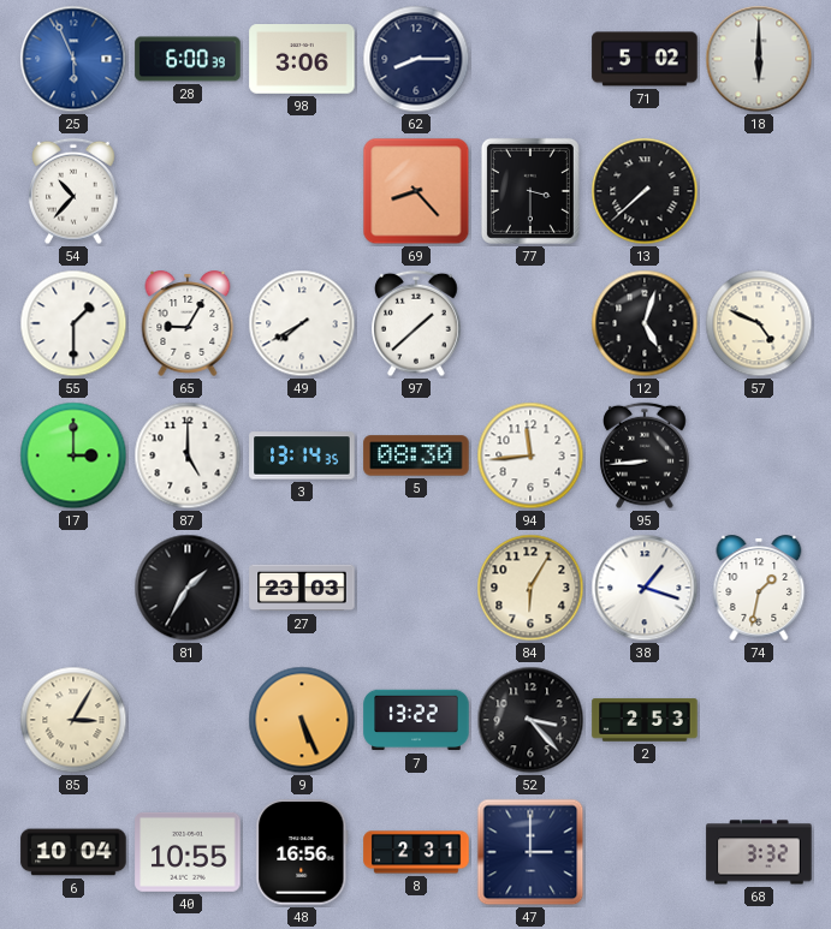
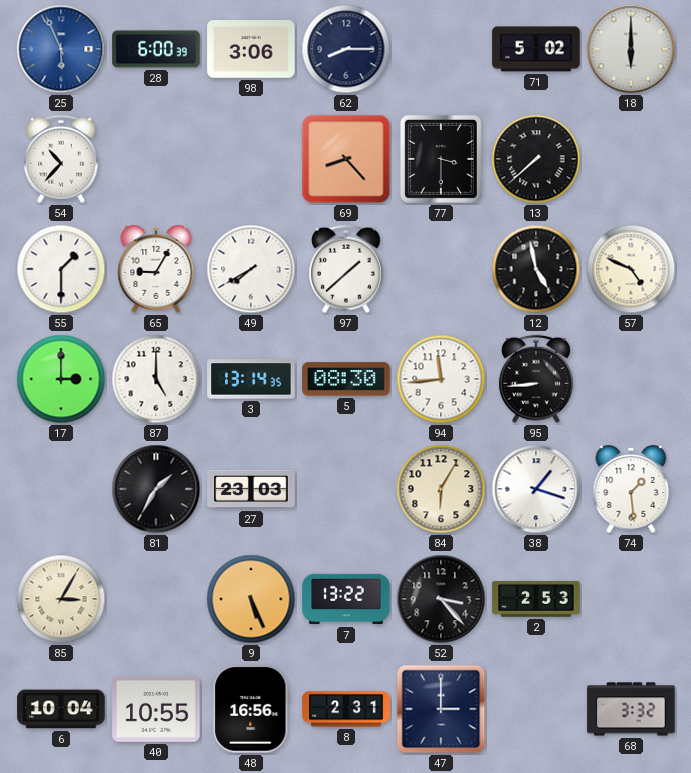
12: 5:03 -> 4:58 (536, 269)
74: 1:32 -> 1:29 (631, 490)
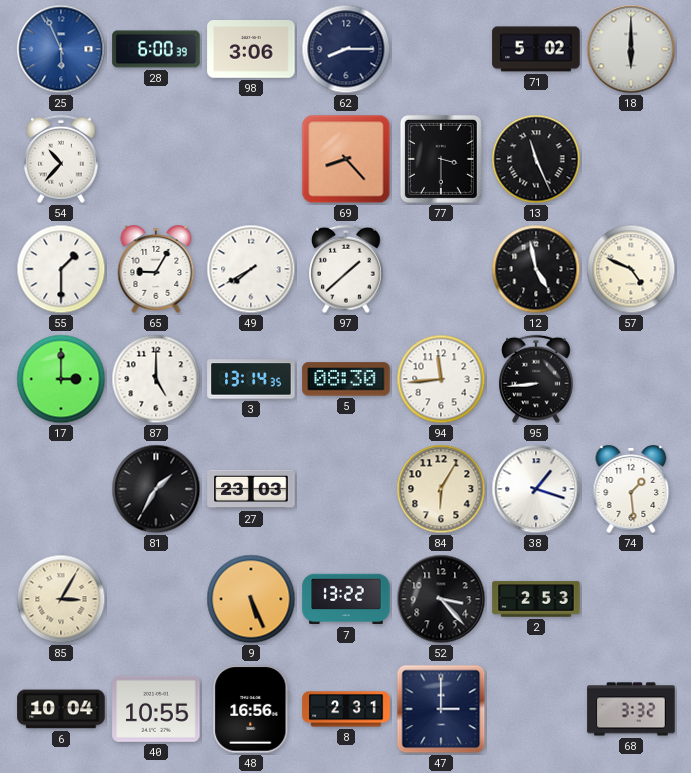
13: 7:38 -> 11:26 (536, 159)
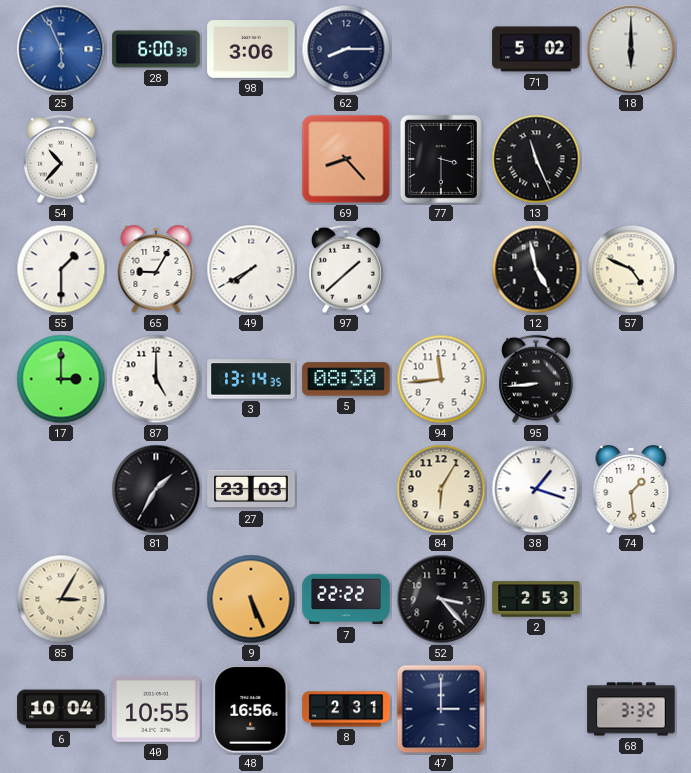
7: 13:22 -> 22:22 (346, 599)
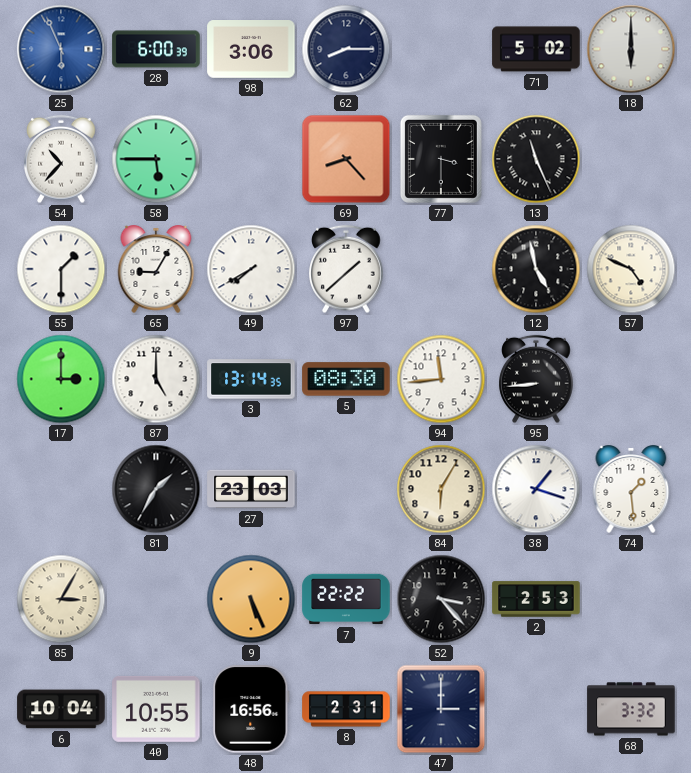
58: none -> 5:45 (156, 159)
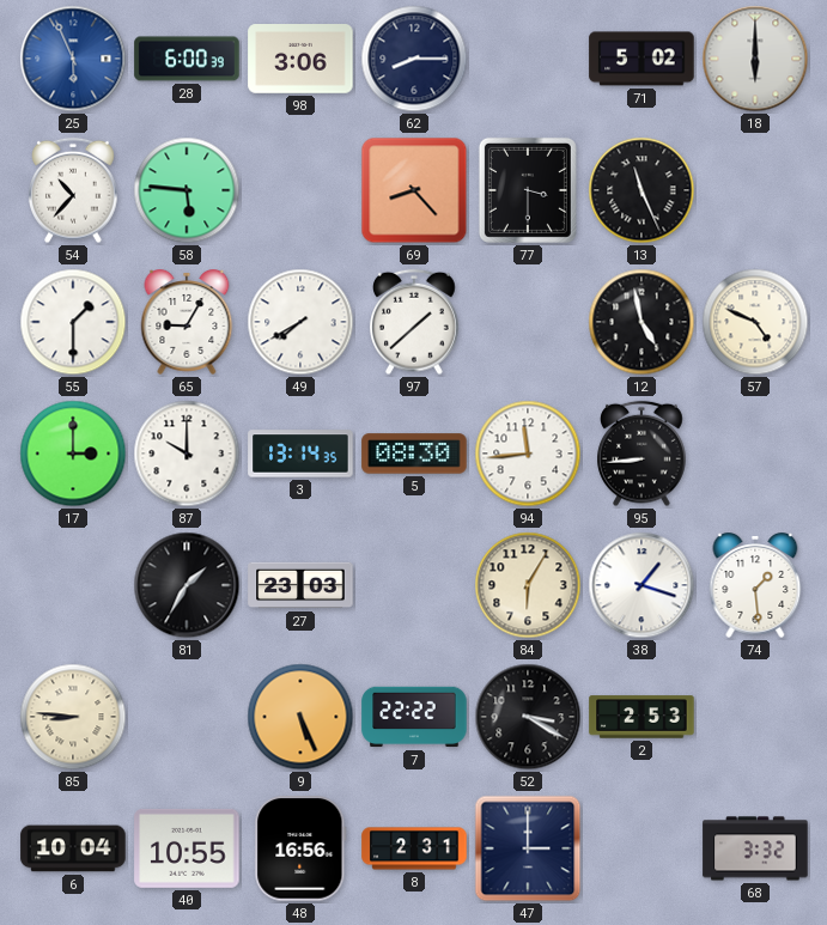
58: 5:45 -> 5:46 (187, 190)
87: 5:00 -> 10:00 (187, 454)
85: 3:05 -> 8:46 (73, 717)
52: 3:23 -> 3:20 (528, 717)
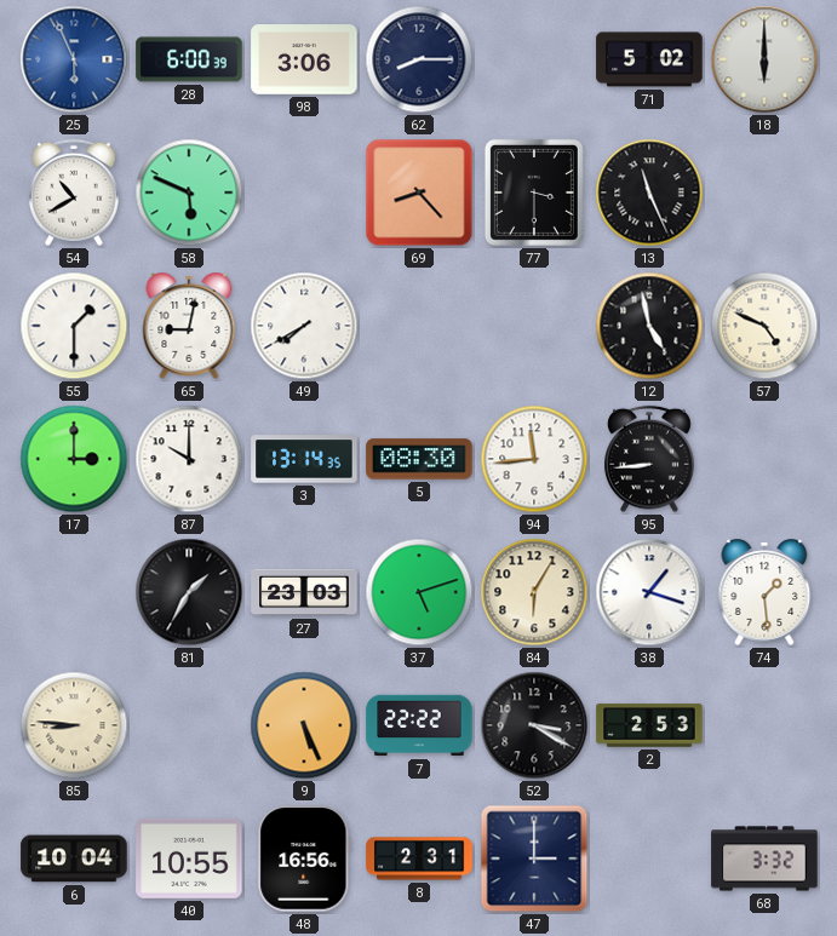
54: 10:37 -> 10:40 (74, 193)
58: 5:46 -> 5:49 (189, 193)
65: 9:05 -> 9:02 (189, 327)
97: 1:38 -> none (414, 322)
37: none -> 5:12 (419, 592)
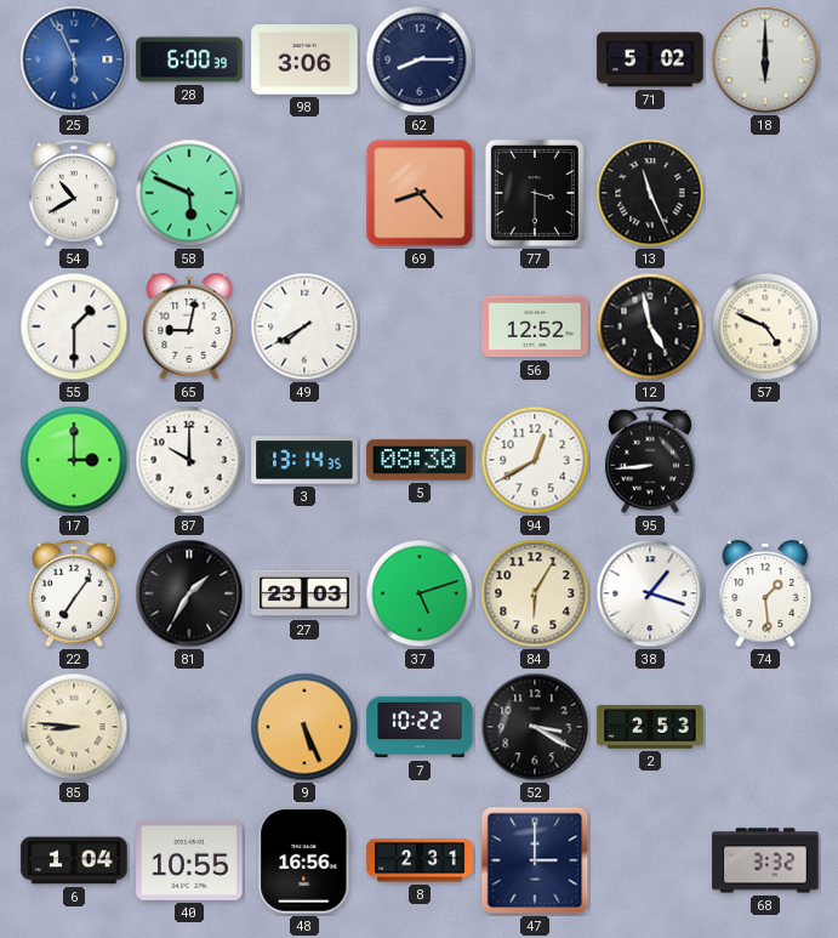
56: none -> 12:52 (535, 326)
94: 11:44 -> 12:40 (535, 460)
22: none -> 7:06 (74, 593)
7: 22:22 -> 10:22 (420, 727)
6: 10:04 -> 1:04 (74, 860)
